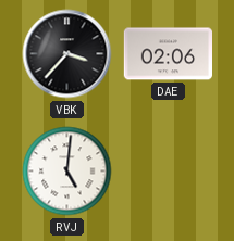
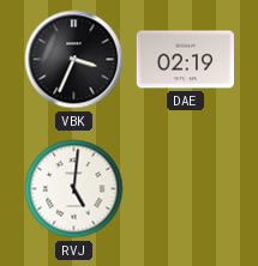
VBK: 3:37 -> 3:34 (74, 60)
DAE: 02:06 -> 02:19 (185, 60)
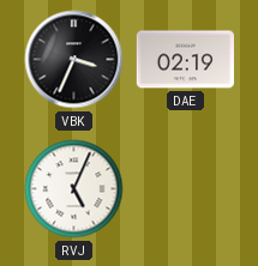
RVJ: 5:01 -> 5:04 (74, 189)
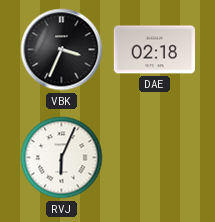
DAE: 02:19 -> 02:18 (154, 50)
RVJ: 5:04 -> 6:04 (62, 158)
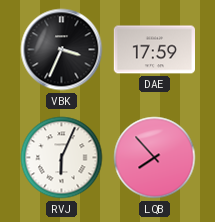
DAE: 02:18 -> 17:59 (154, 50)
LQB: none -> 7:53 (155, 158)
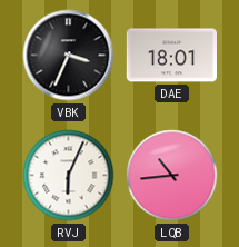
DAE: 17:59 -> 18:01 (171, 56)
LQB: 7:53 -> 10:44 (172, 176)
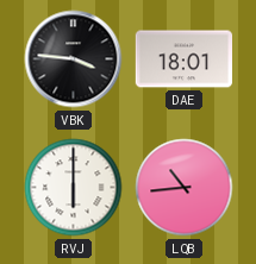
VBK: 3:34 -> 3:46 (74, 59)
RVJ: 6:04 -> 6:00 (74, 188)
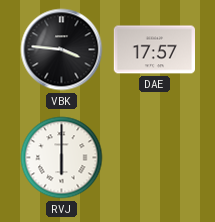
DAE: 18:01 -> 17:57 (154, 50)
LQB: 10:44 -> none (185, 188)
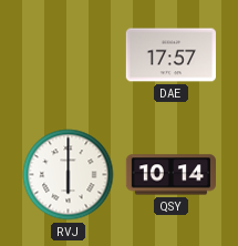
VBK: 3:46 -> none (62, 50)
QSY: none -> 10:14 (172, 175)
